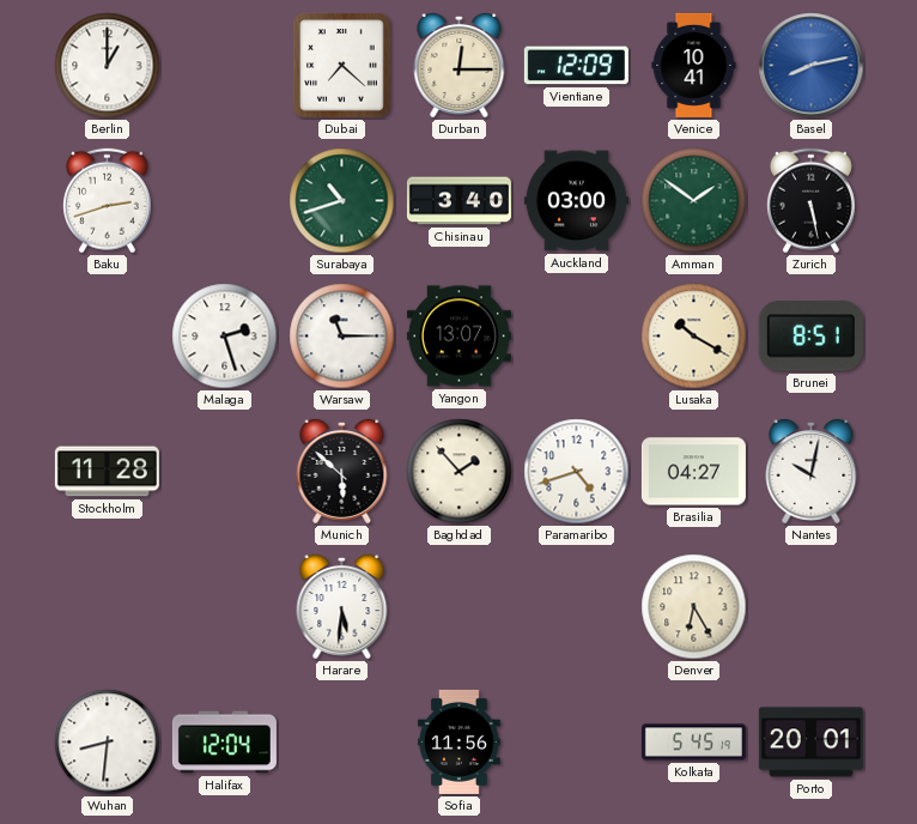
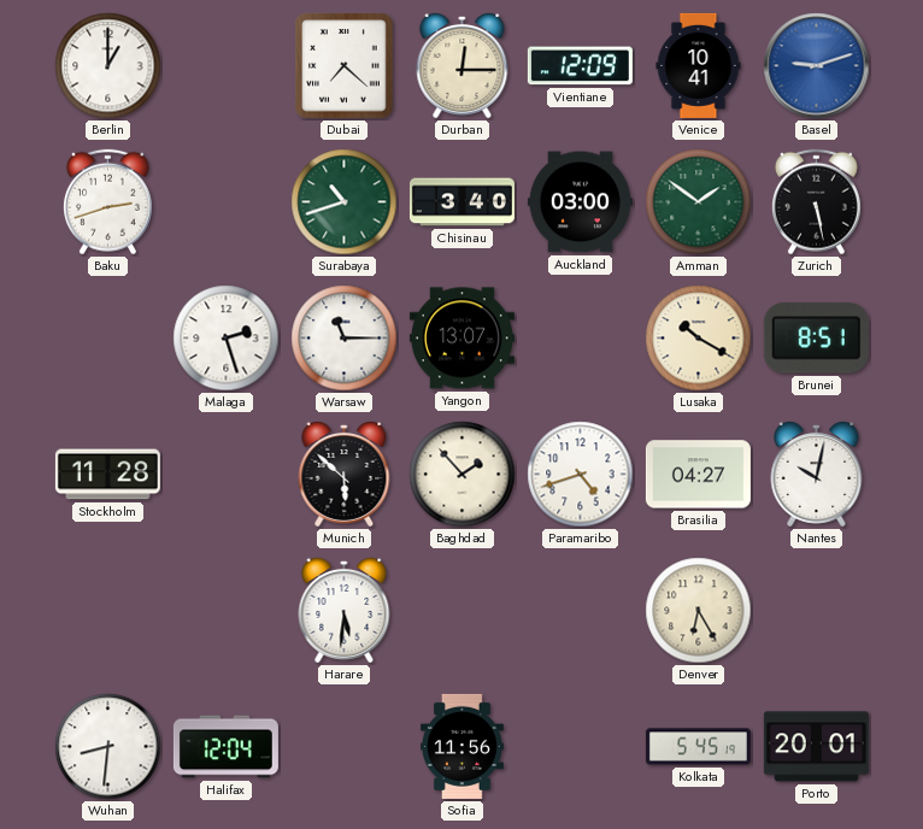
Basel: 8:13 -> 9:12 (817, 66)
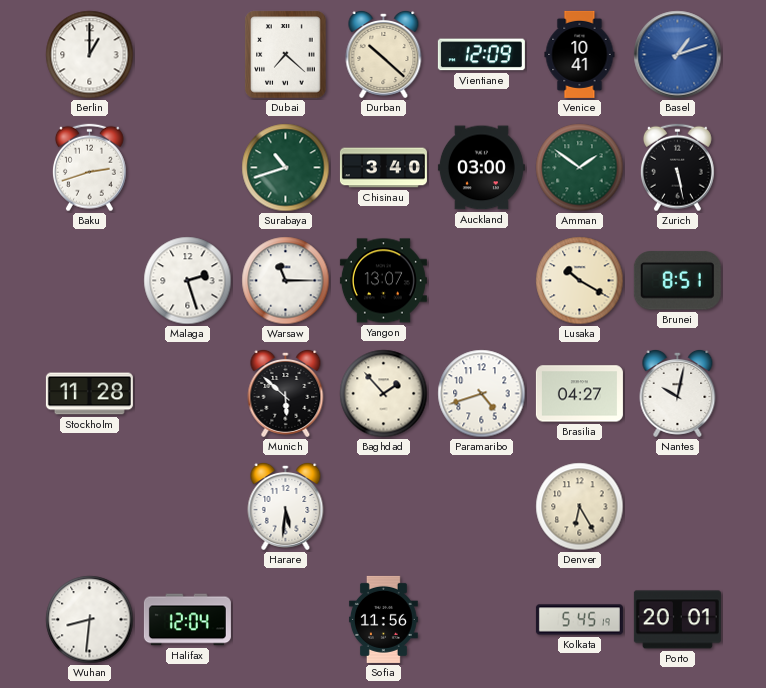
Durban: 12:15 -> 10:22 (384, 54)
Basel: 9:12 -> 1:12 (678, 55)
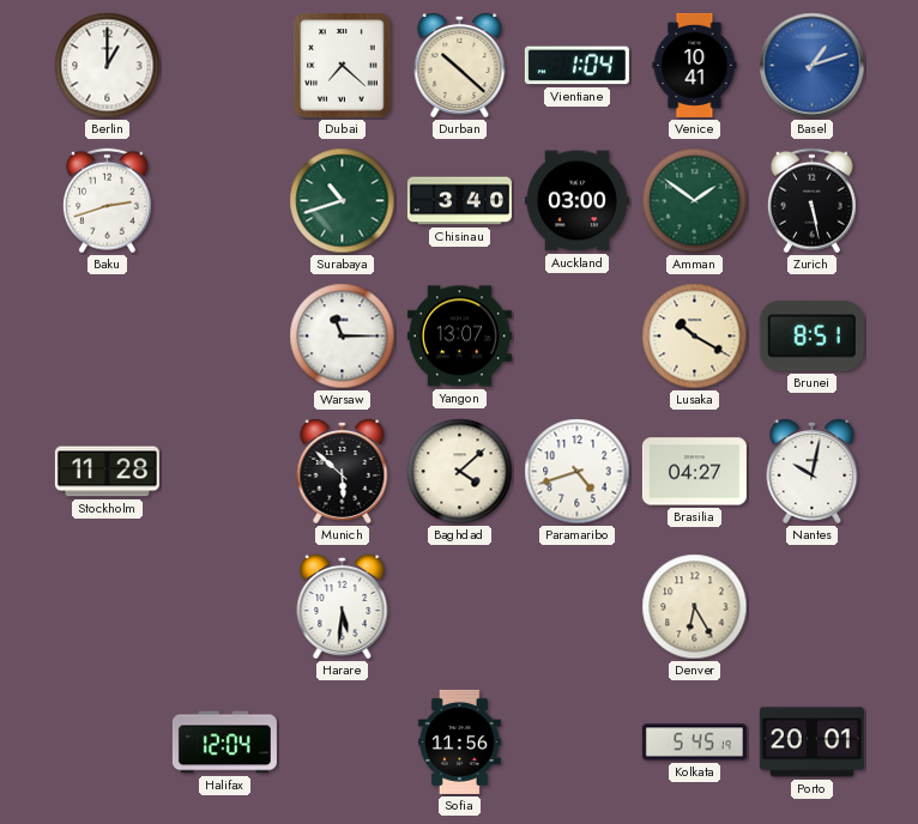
Vientiane: 12:09 -> 1:04 (576, 66)
Malaga: 2:27 -> none (188, 281)
Baghdad: 1:53 -> 4:08 (460, 472)
Wuhan: 8:31 -> none (90, 620)
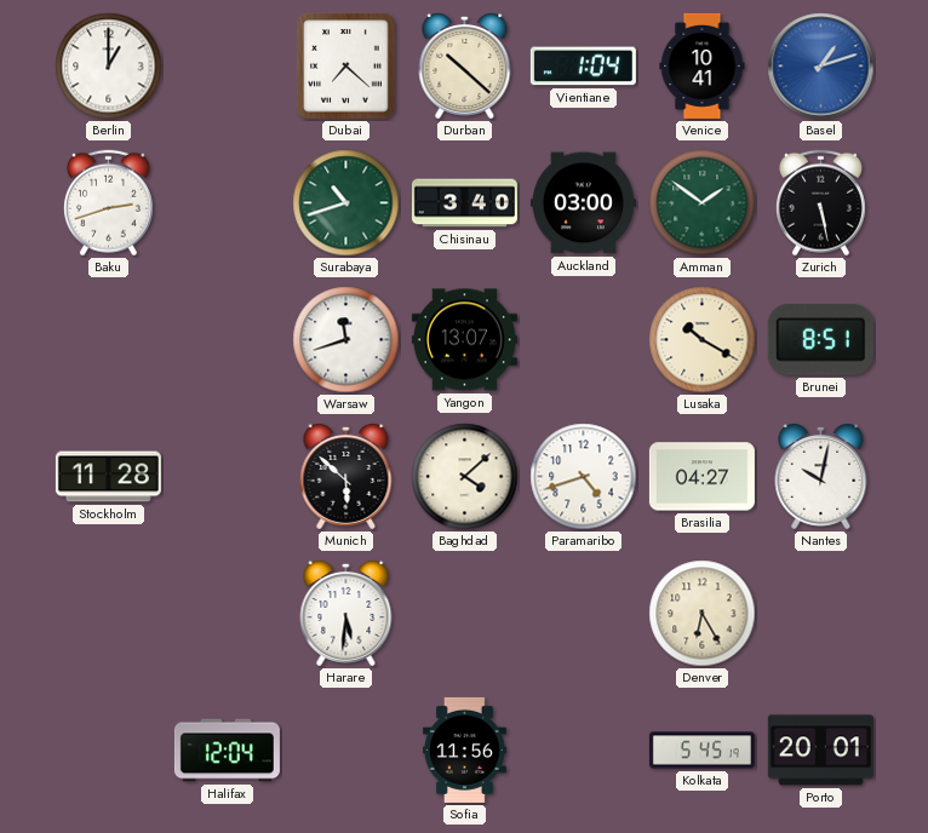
Warsaw: 11:15 -> 11:42 (346, 340)
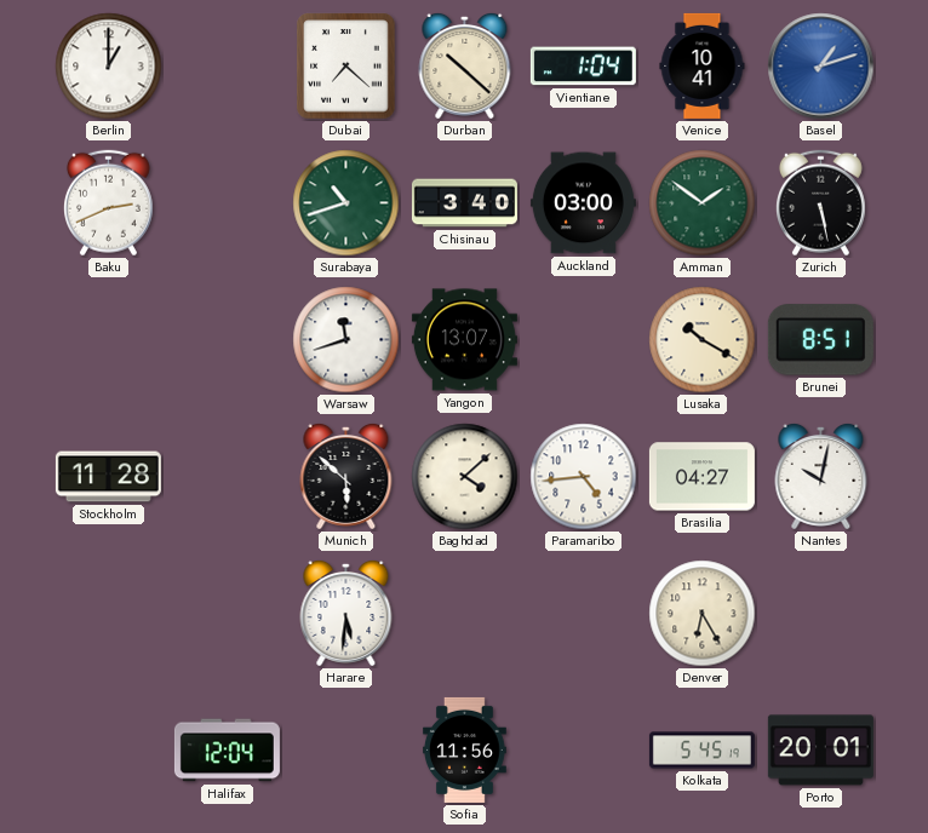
Baku: 2:42 -> 2:41 (108, 203)
Paramaribo: 4:42 -> 4:44 (584, 477)
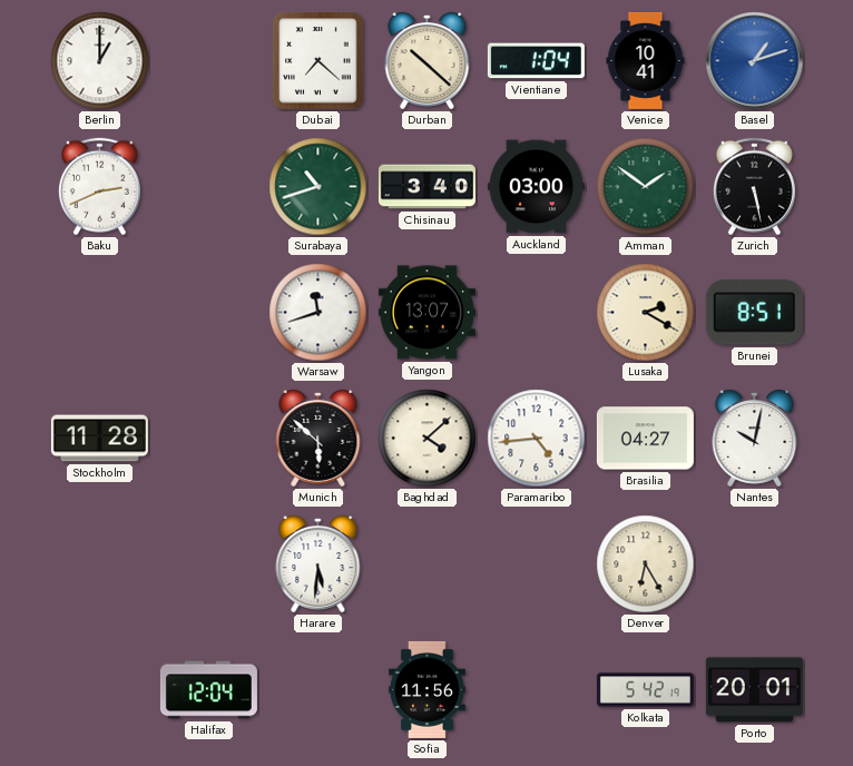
Lusaka: 10:20 -> 2:20 (646, 313)
Kolkata: 5:45 -> 5:42 (645, 690)
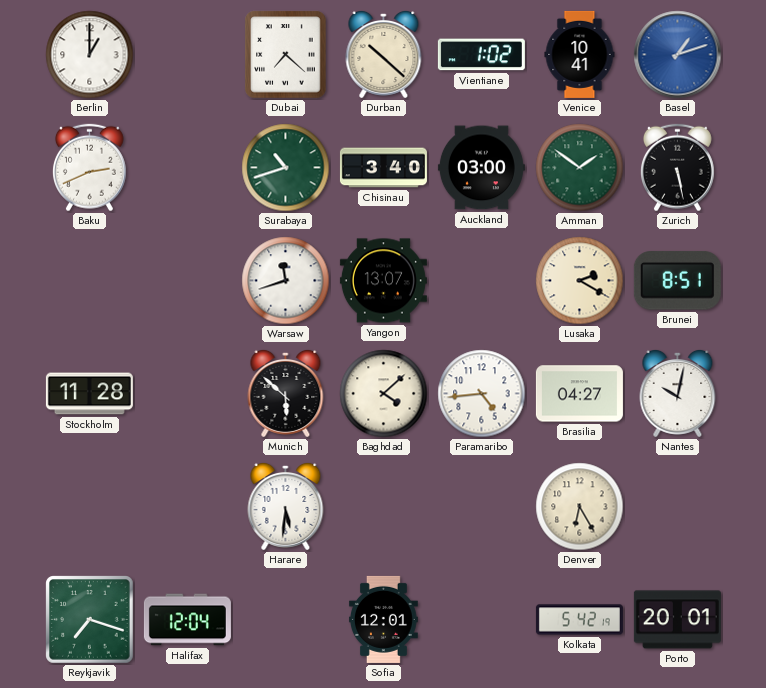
Vientiane: 1:04 -> 1:02 (481, 55)
Reykjavik: none -> 7:18 (90, 620)
Sofia: 11:56 -> 12:01 (383, 619)
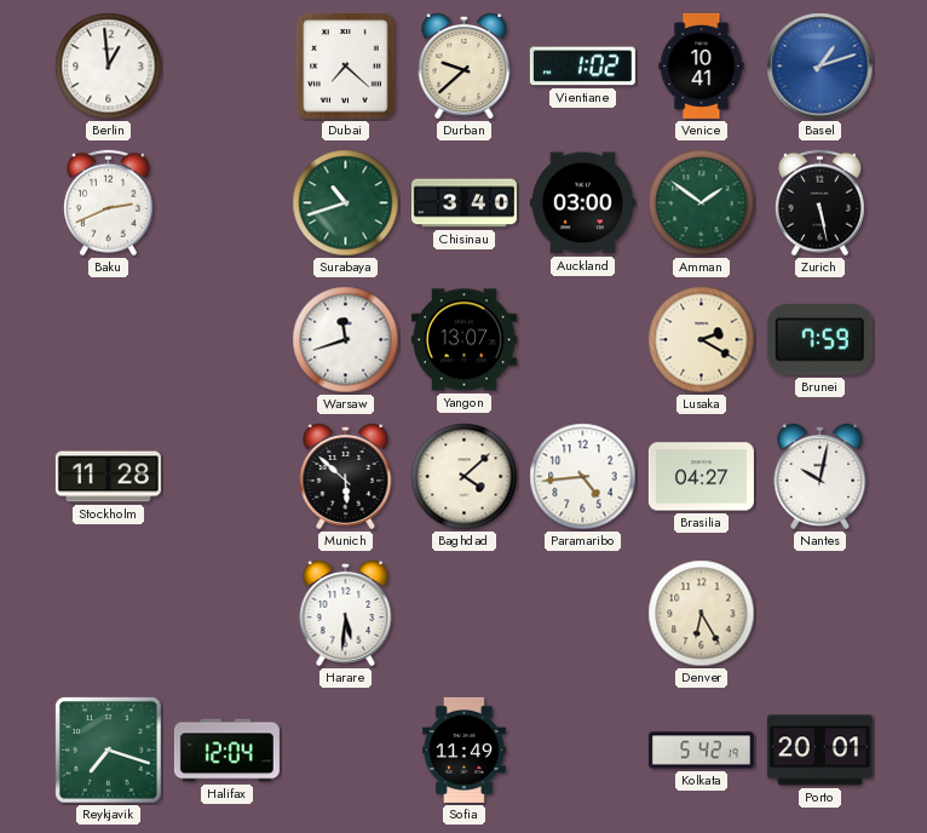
Berlin: 1:00 -> 12:59 (109, 67)
Durban: 10:22 -> 9:38 (465, 65)
Brunei: 8:51 -> 7:59 (819, 340)
Sofia: 12:01 -> 11:49 (463, 749)
